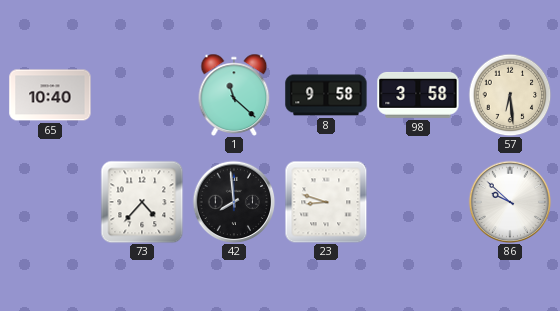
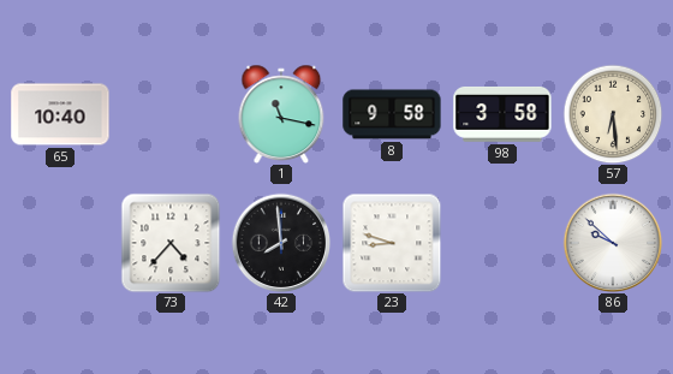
1: 11:22 -> 11:17 (281, 114)
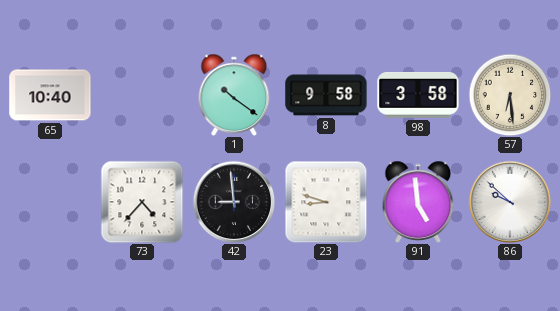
1: 11:17 -> 10:21 (234, 95)
42: 7:59 -> 8:59 (234, 202)
91: none -> 4:59 (418, 202)
